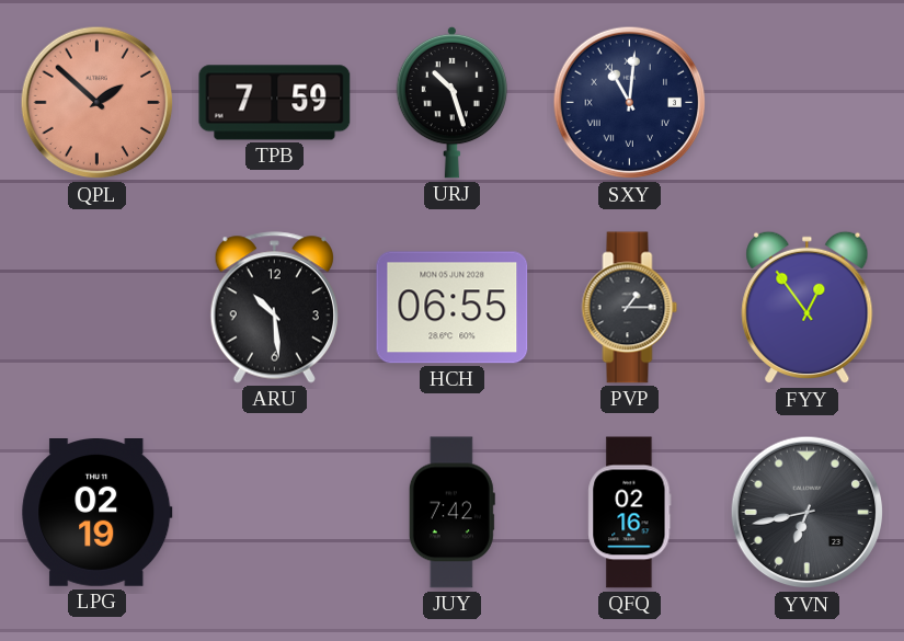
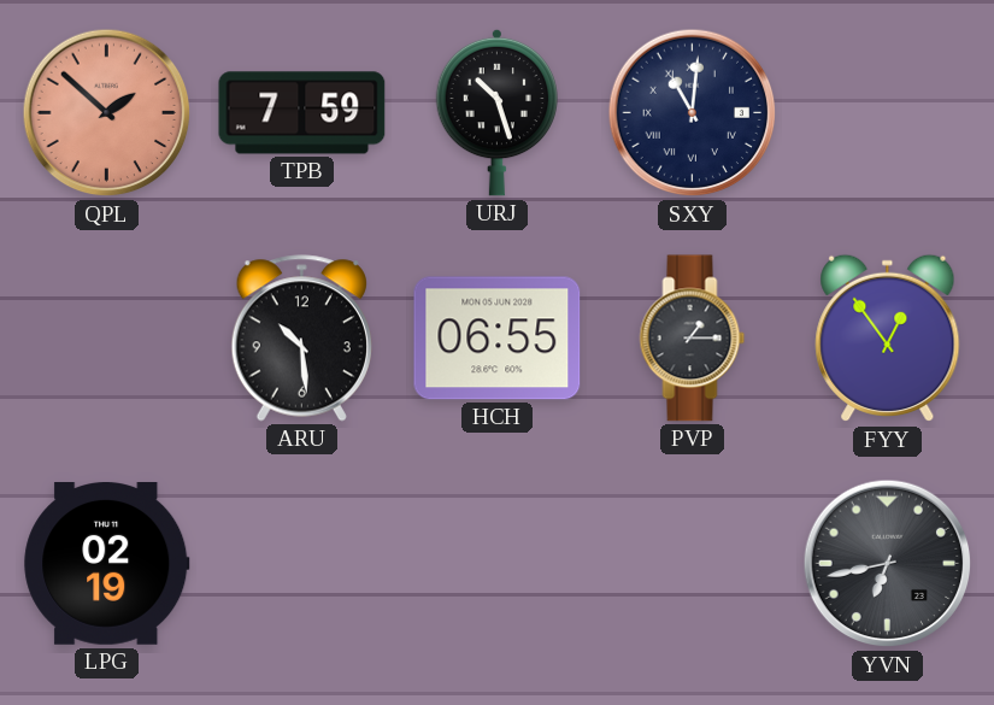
JUY: 7:42 -> none (451, 513)
QFQ: 02:16 -> none (630, 513)
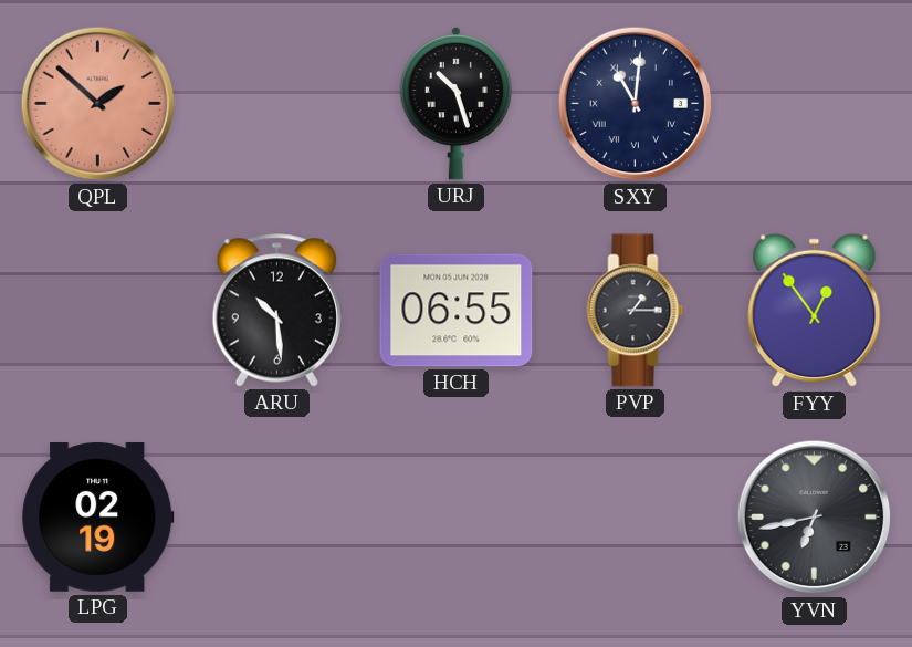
TPB: 7:59 -> none (302, 113)
